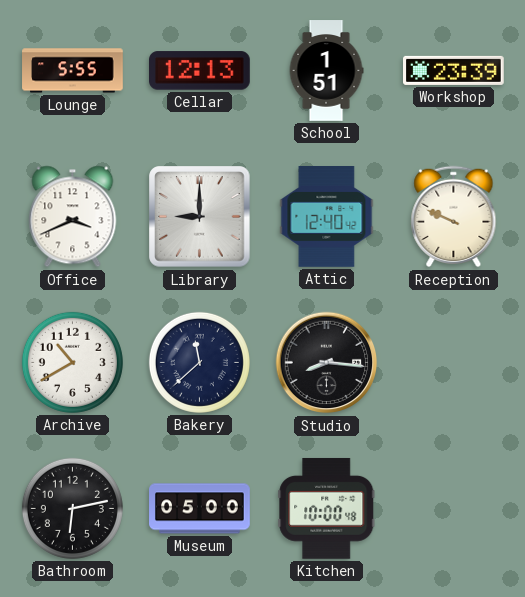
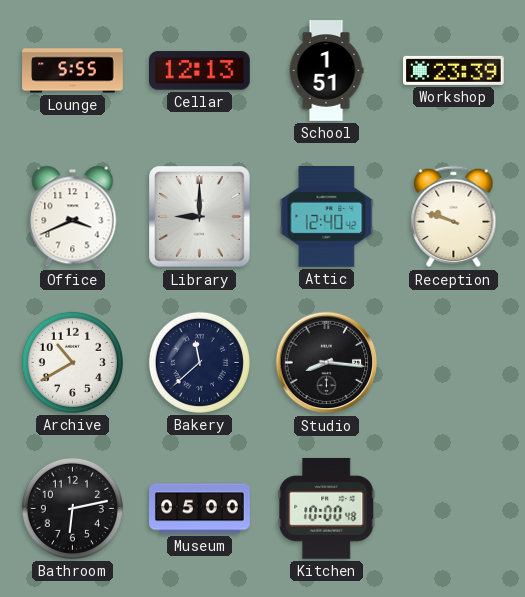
Reception: 9:49 -> 9:48 (454, 217)
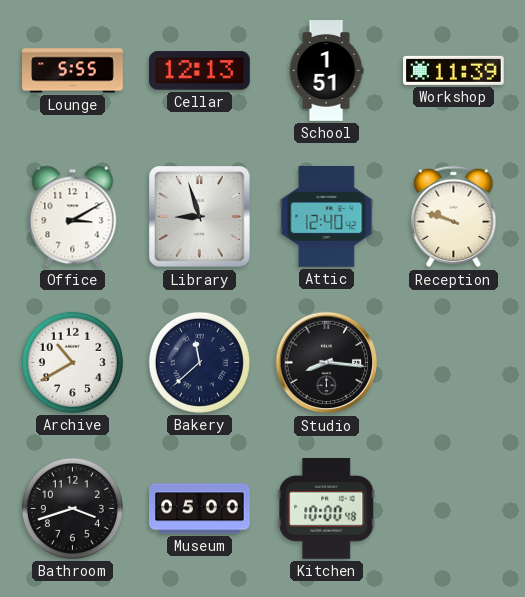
Workshop: 23:39 -> 11:39 (454, 70)
Office: 3:41 -> 3:10 (73, 217)
Library: 9:00 -> 8:57 (200, 217)
Bathroom: 6:13 -> 3:42 (72, 508)
